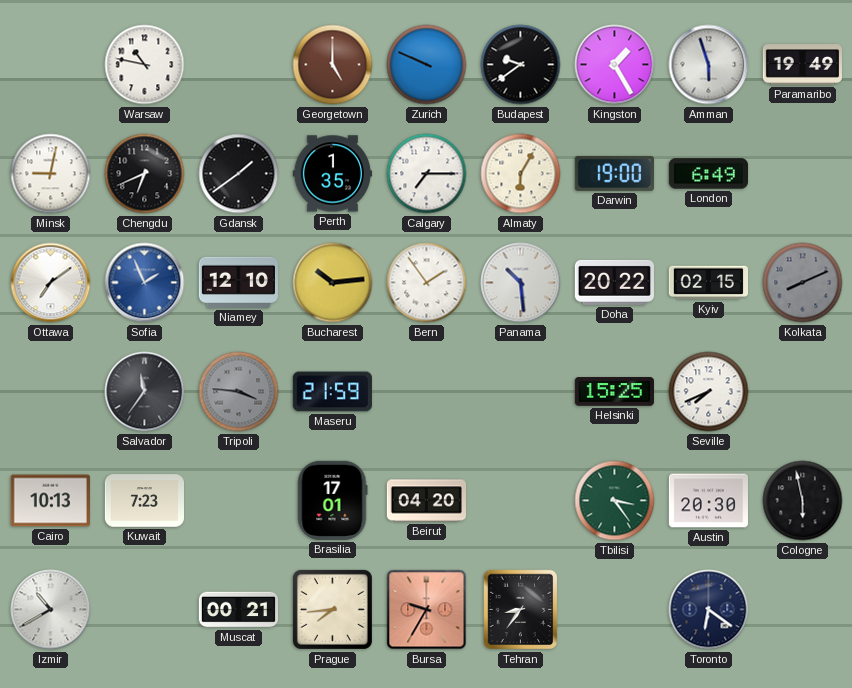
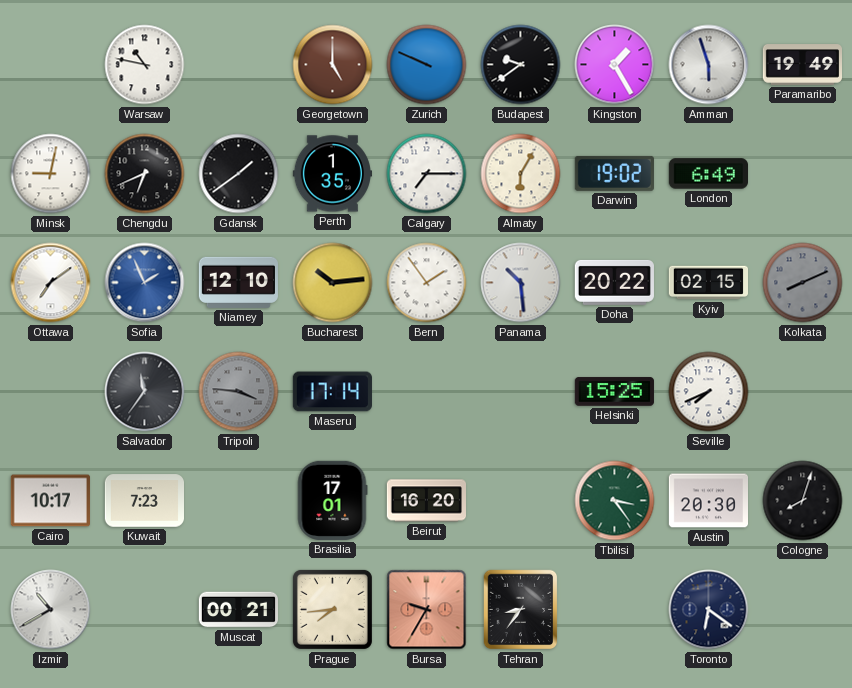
Darwin: 19:00 -> 19:02 (614, 173)
Maseru: 21:59 -> 17:14 (332, 392)
Cairo: 10:13 -> 10:17 (50, 501)
Beirut: 04:20 -> 16:20 (426, 501)
Cologne: 5:58 -> 8:03 (803, 501)
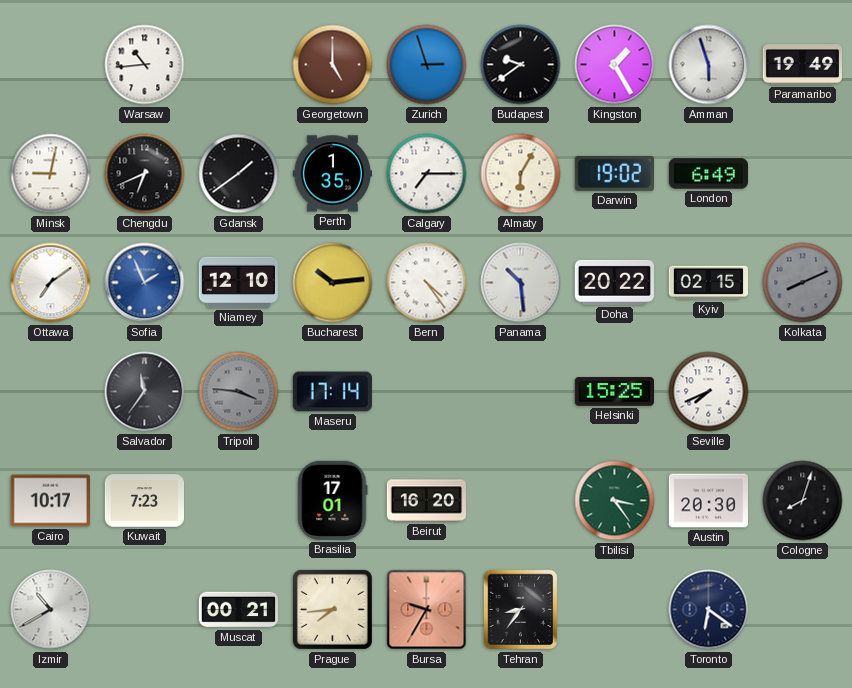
Warsaw: 10:47 -> 10:44 (145, 65)
Zurich: 9:49 -> 2:57 (427, 65)
Bern: 1:54 -> 4:24 (427, 283)
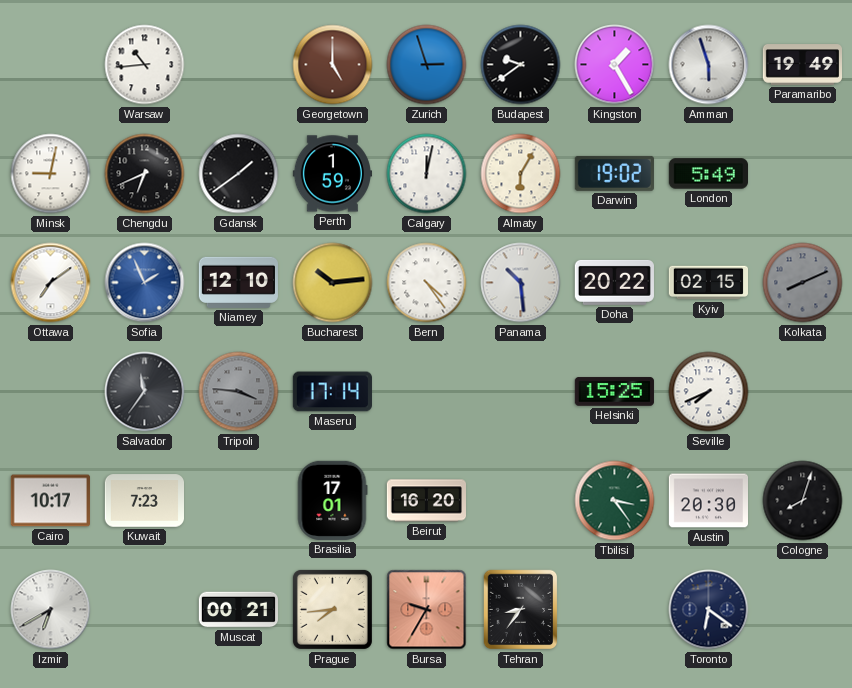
Perth: 1:35 -> 1:59 (332, 174)
Calgary: 7:15 -> 12:02 (427, 174)
London: 6:49 -> 5:49 (708, 174)
Izmir: 10:40 -> 6:40 (51, 610)
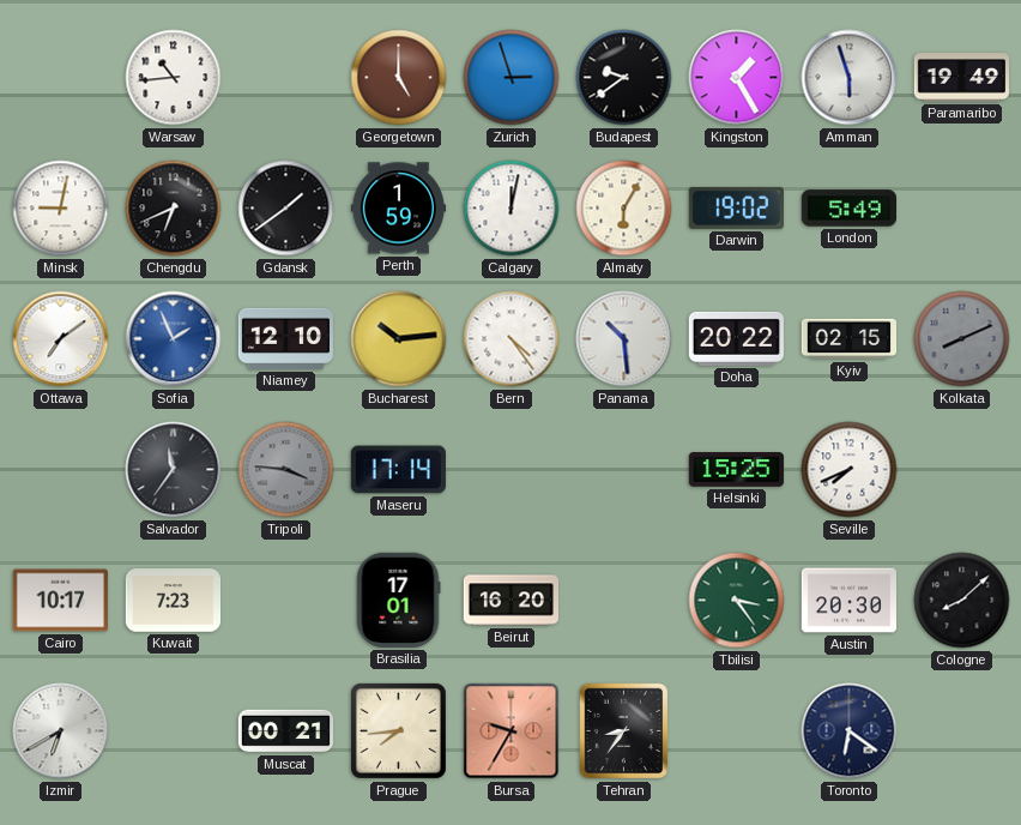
Cologne: 8:03 -> 8:08 (962, 601)
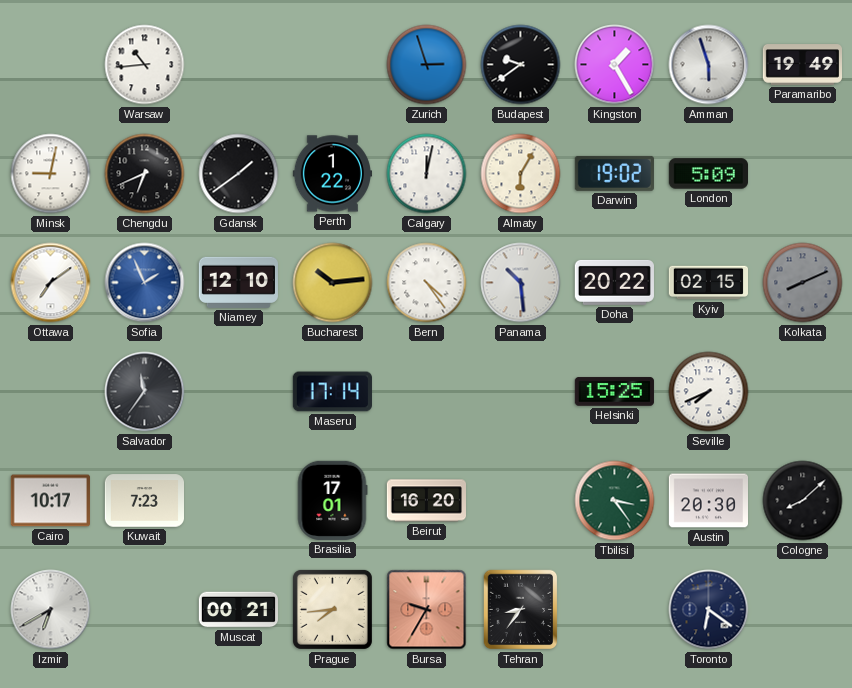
Georgetown: 5:00 -> none (399, 78)
Perth: 1:59 -> 1:22 (332, 174)
London: 5:49 -> 5:09 (708, 174)
Tripoli: 3:46 -> none (286, 470)
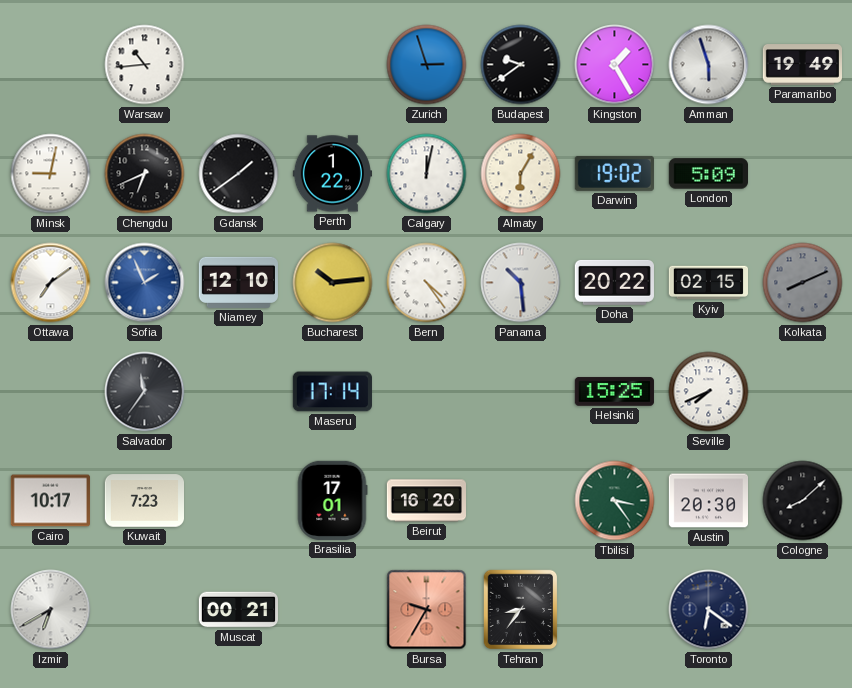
Prague: 7:44 -> none (332, 609)
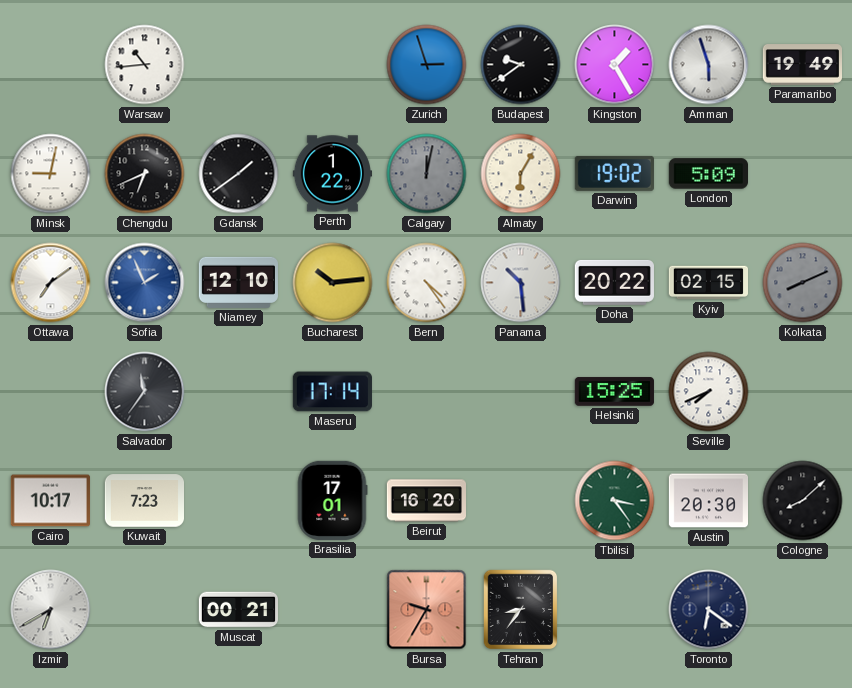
Calgary dial: white -> grey (427, 174)
